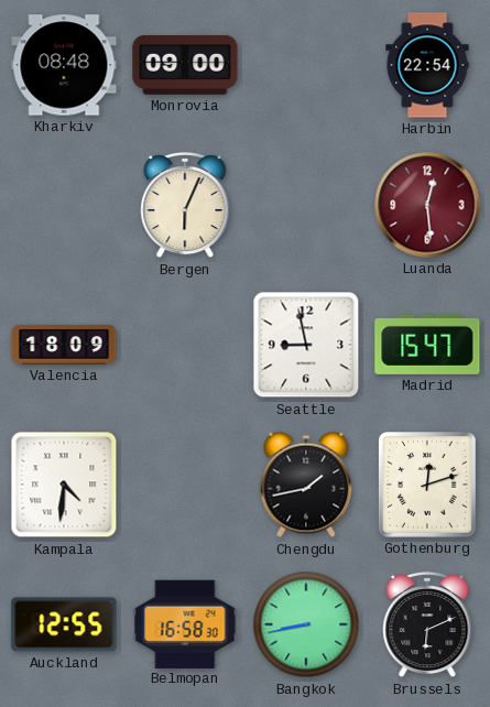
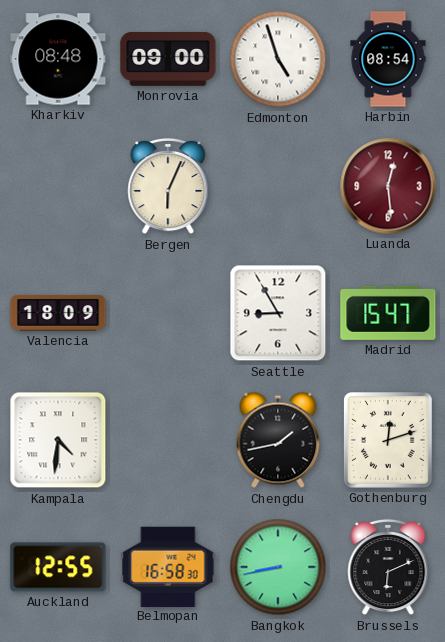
Edmonton: none -> 4:57 (278, 59)
Harbin: 22:54 -> 08:54 (388, 59)
Seattle: 8:58 -> 8:55 (278, 313)
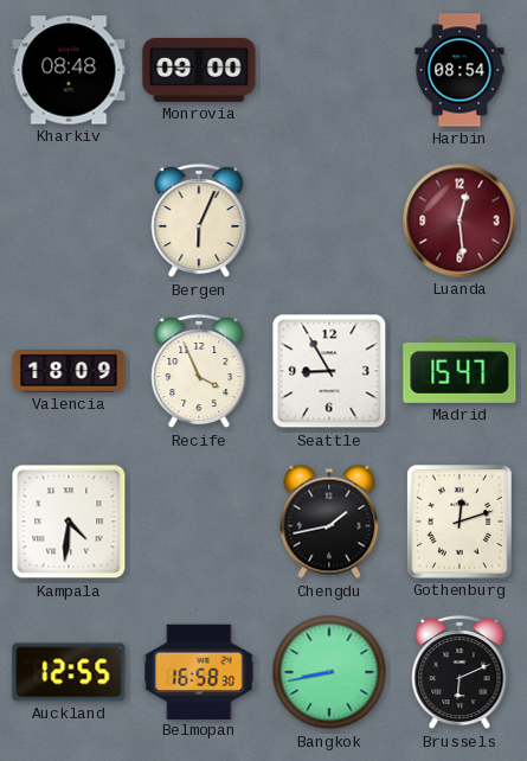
Edmonton: 4:57 -> none (278, 59)
Recife: none -> 3:56 (199, 371)
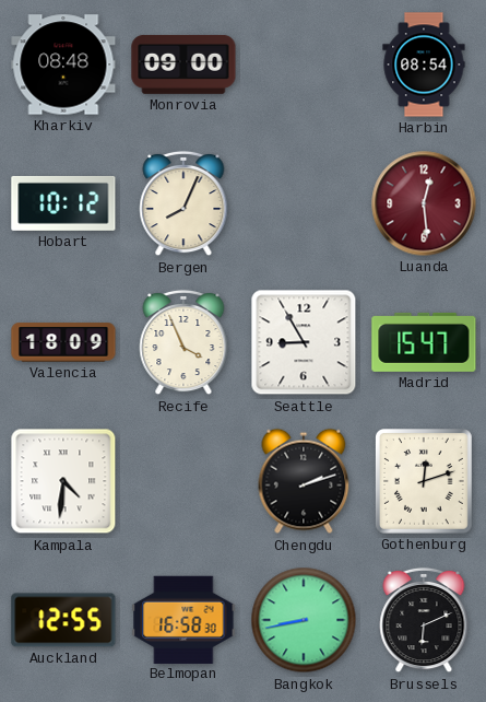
Hobart: none -> 10:12 (63, 203)
Bergen: 6:04 -> 8:04 (183, 203)
Chengdu: 1:43 -> 2:12 (304, 481)
